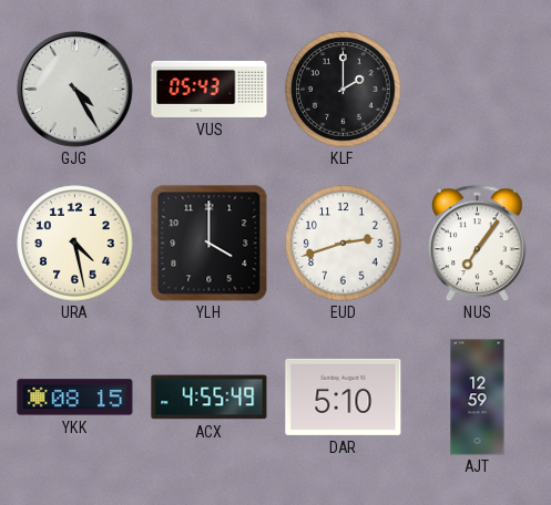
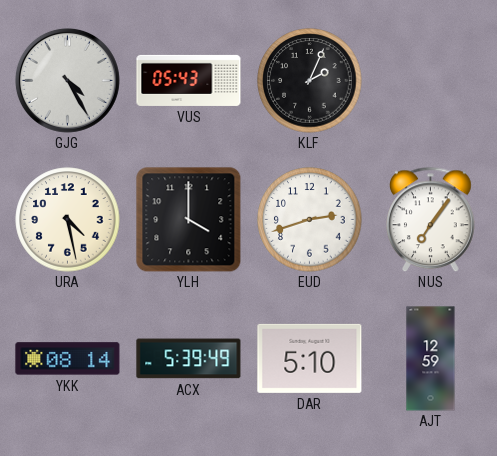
KLF: 2:00 -> 2:04 (310, 81)
YKK: 08:15 -> 08:14 (68, 359)
ACX: 4:55 -> 5:39 (189, 359)
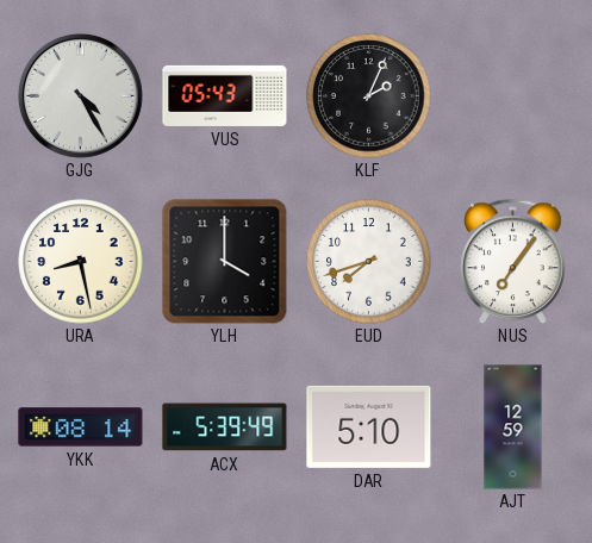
URA: 4:28 -> 8:28 (81, 262)
EUD: 2:42 -> 7:42 (369, 262)
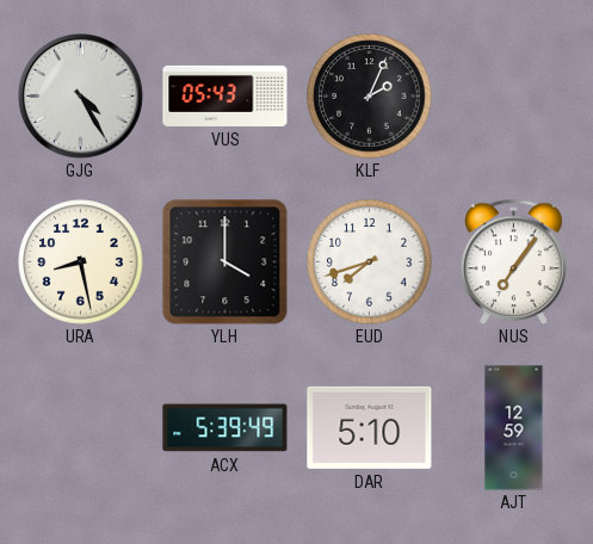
YKK: 08:14 -> none (81, 427)
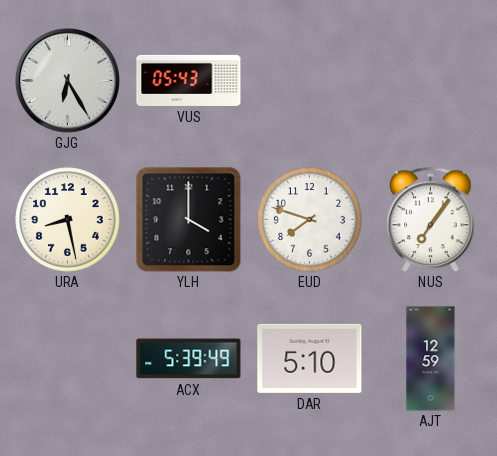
GJG: 4:25 -> 6:25 (67, 80)
KLF: 2:04 -> none (370, 97)
EUD: 7:42 -> 7:48 (310, 220)
